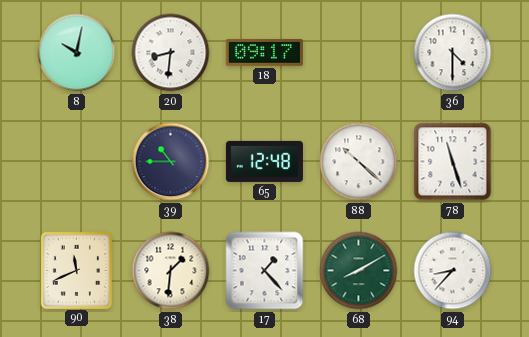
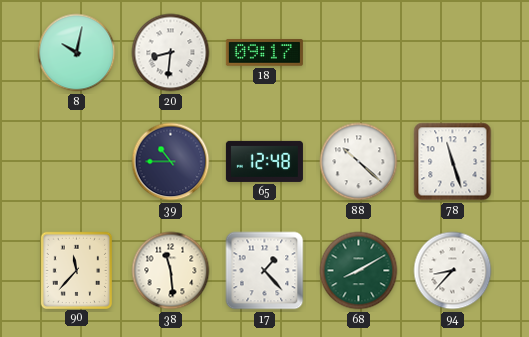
36: 4:30 -> none (453, 53)
90: 11:41 -> 11:37 (76, 270)
38: 1:31 -> 11:29 (171, 271)
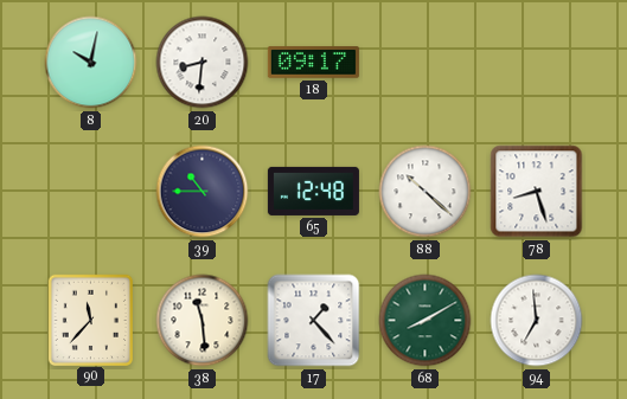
78: 11:27 -> 8:27 (537, 192)
94: 8:37 -> 6:59 (537, 321)
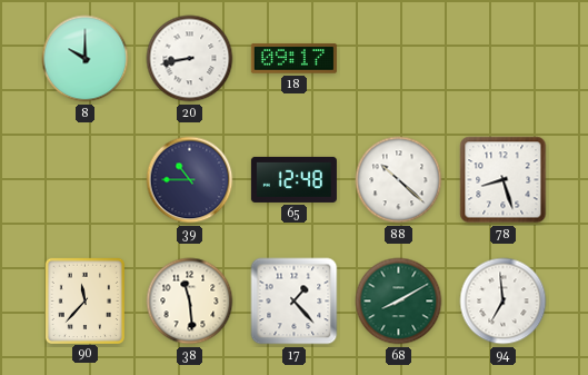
8: 10:02 -> 10:00 (86, 59)
20: 8:31 -> 8:43 (190, 59)
